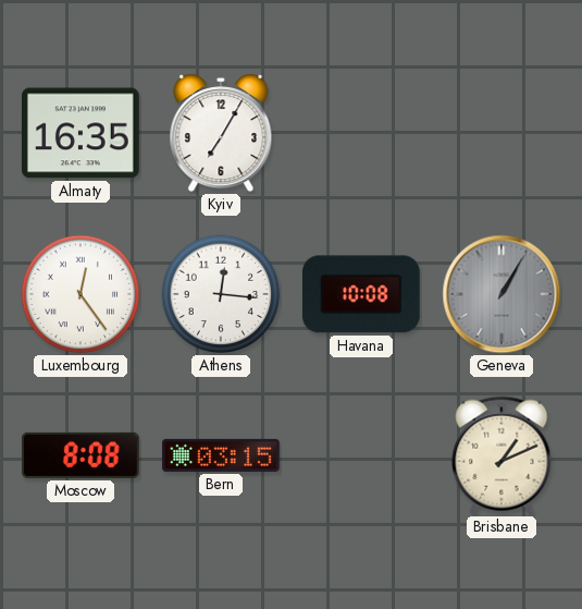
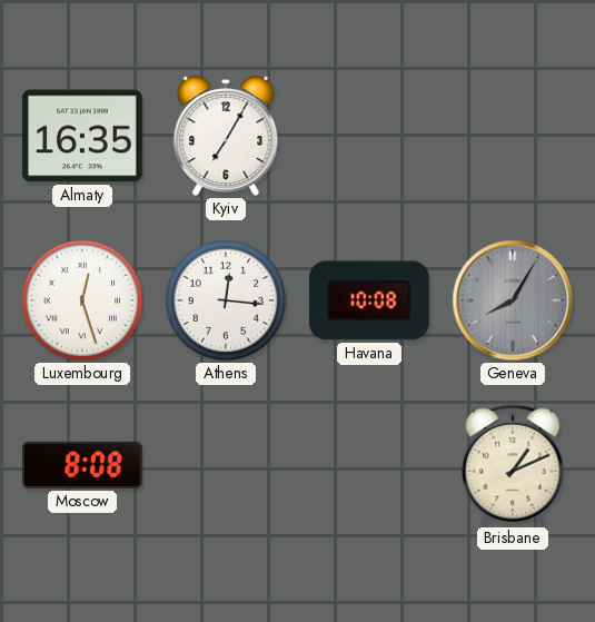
Luxembourg: 12:24 -> 12:27 (82, 300)
Geneva: 1:05 -> 8:05 (513, 300)
Bern: 03:15 -> none (222, 455)
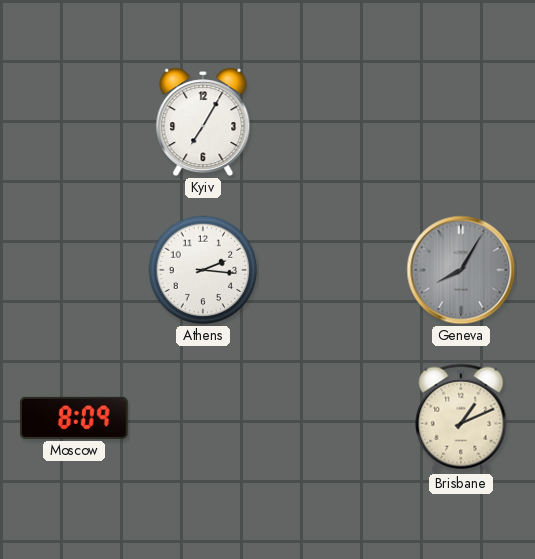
Almaty: 16:35 -> none (82, 136)
Luxembourg: 12:27 -> none (82, 300)
Athens: 12:16 -> 2:16 (203, 270)
Havana: 10:08 -> none (369, 300)
Moscow: 8:08 -> 8:09 (74, 418)
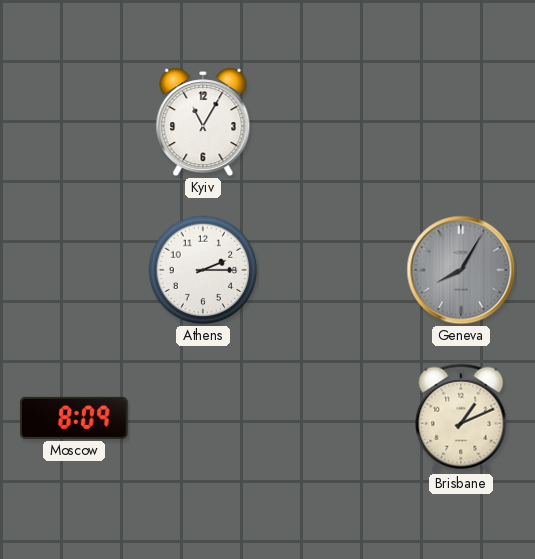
Kyiv: 7:05 -> 11:05 (203, 122)
Athens: 2:16 -> 2:15 (203, 270)
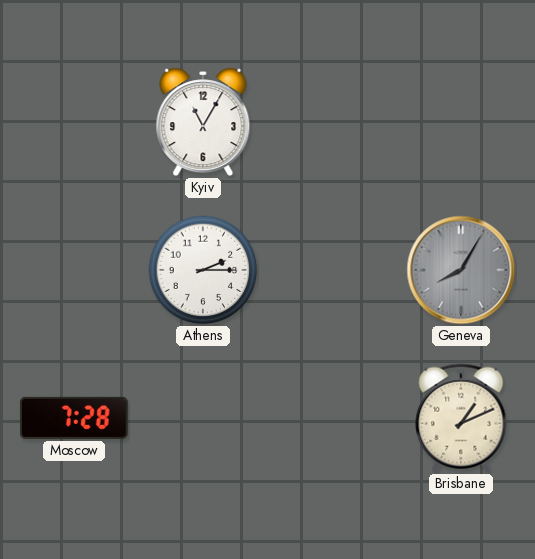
Moscow: 8:09 -> 7:28 (74, 418)
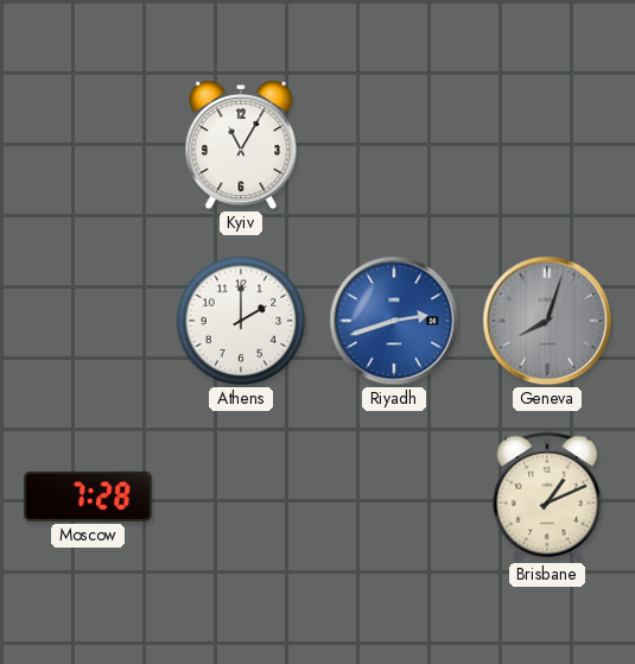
Athens: 2:15 -> 2:00 (241, 321)
Riyadh: none -> 2:42 (394, 321)
Geneva: 8:05 -> 8:03 (547, 321)
